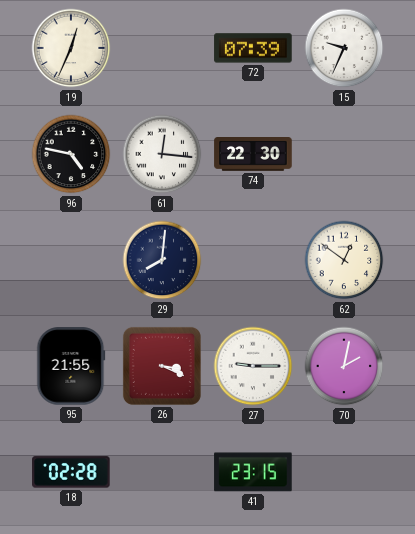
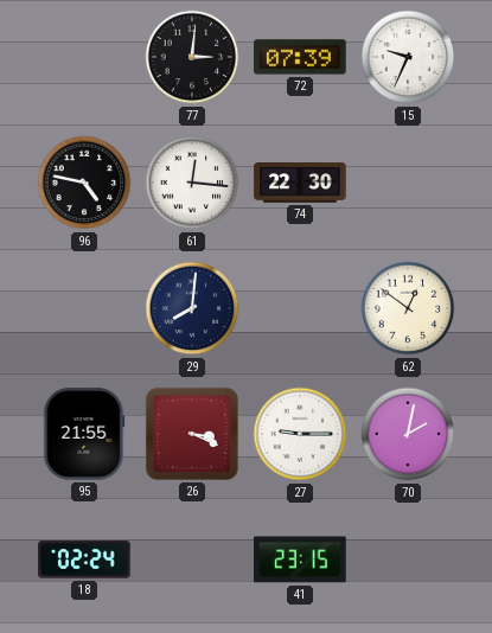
19: 12:34 -> none (71, 48)
77: none -> 3:01 (192, 57)
18: 02:28 -> 02:24 (84, 560)
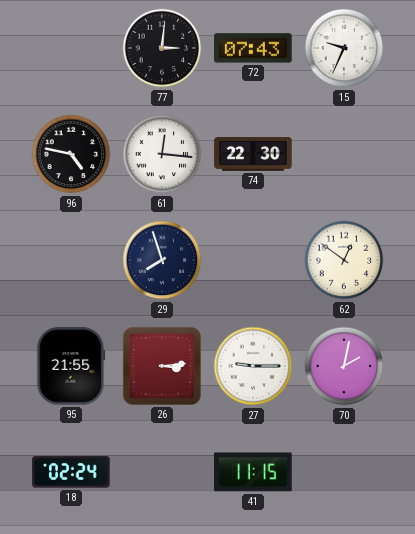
72: 07:39 -> 07:43 (253, 48)
29: 8:01 -> 7:57 (162, 260)
26: 3:19 -> 3:14 (162, 366)
41: 23:15 -> 11:15 (253, 472)
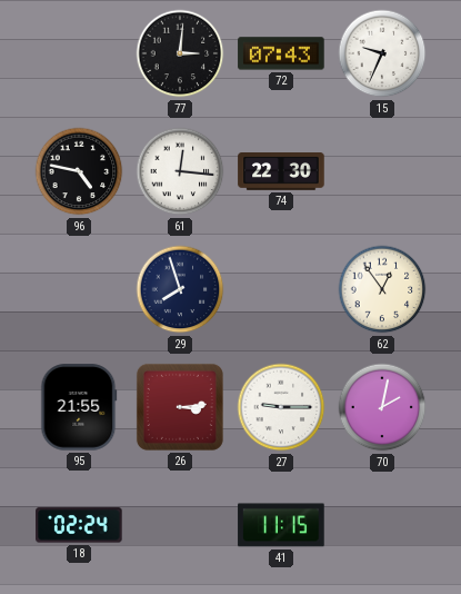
62: 12:51 -> 12:54 (382, 289)
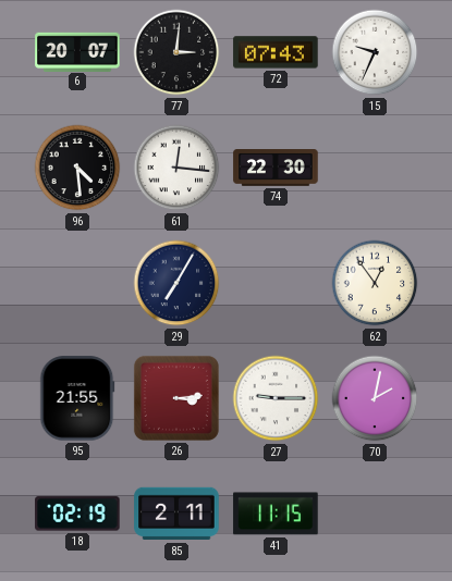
6: none -> 20:07 (77, 51)
96: 4:47 -> 4:29 (77, 168)
29: 7:57 -> 7:05 (176, 283)
18: 02:24 -> 02:19 (77, 514)
85: none -> 2:11 (176, 514)
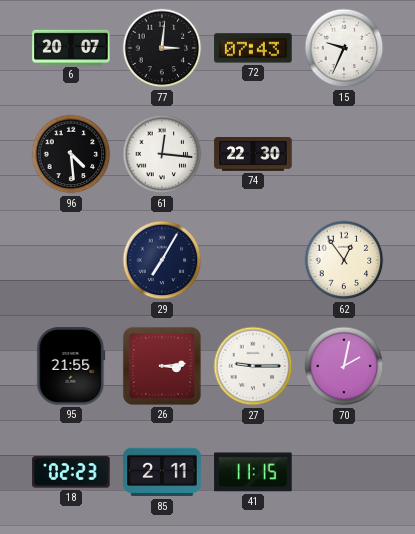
18: 02:19 -> 02:23 (71, 472)
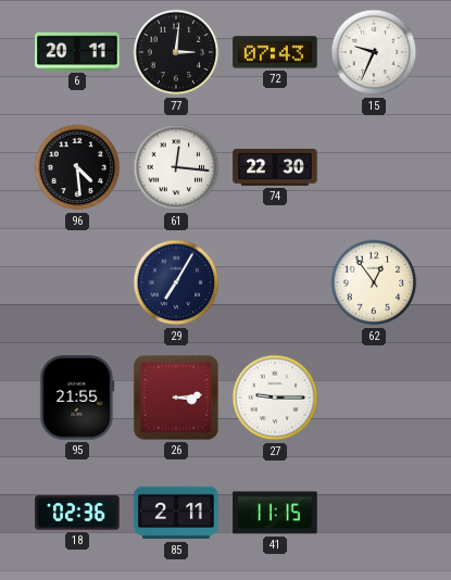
6: 20:07 -> 20:11 (77, 51)
70: 2:02 -> none (344, 366)
18: 02:23 -> 02:36 (77, 513)
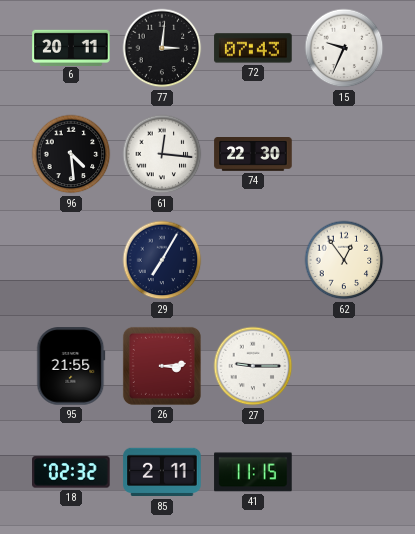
18: 02:36 -> 02:32 (71, 472)
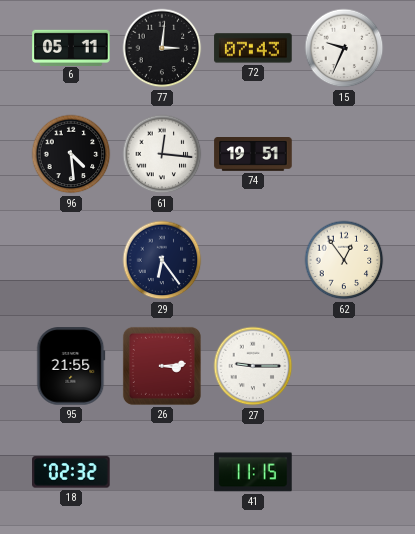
6: 20:11 -> 05:11 (71, 47)
74: 22:30 -> 19:51 (253, 155)
29: 7:05 -> 6:24 (162, 260)
85: 2:11 -> none (162, 472)
